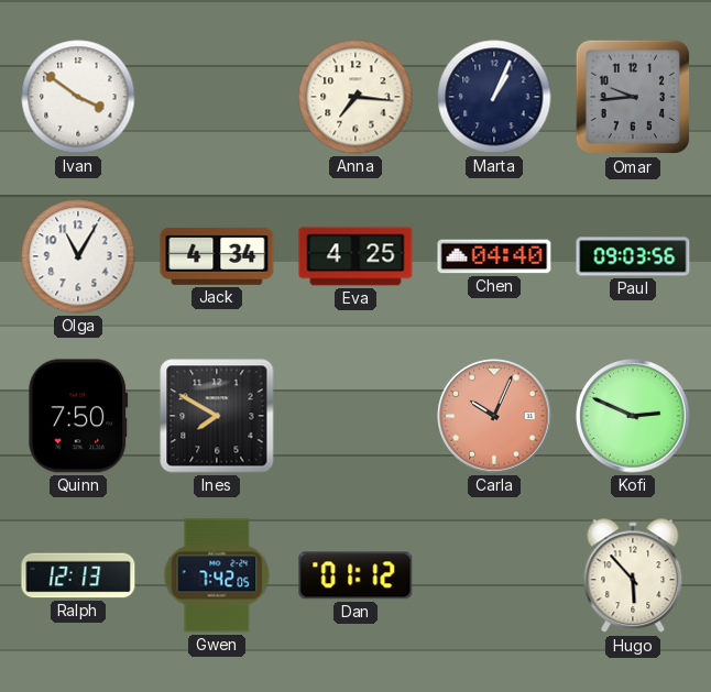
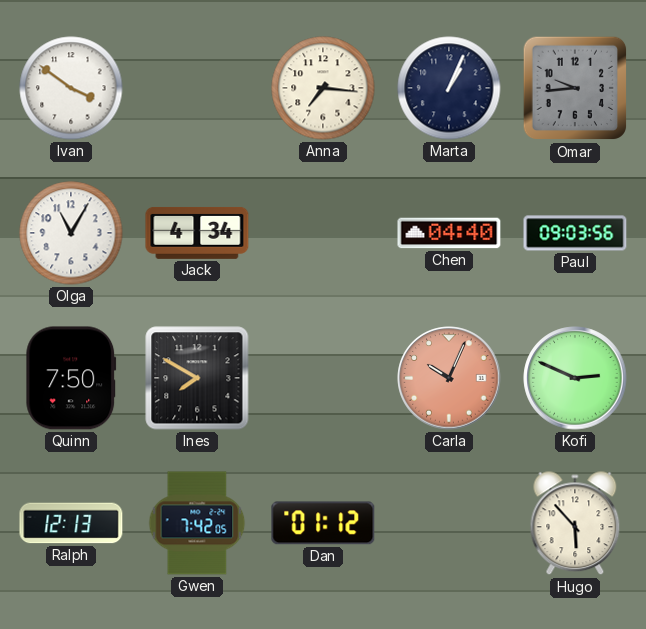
Eva: 4:25 -> none (355, 256)
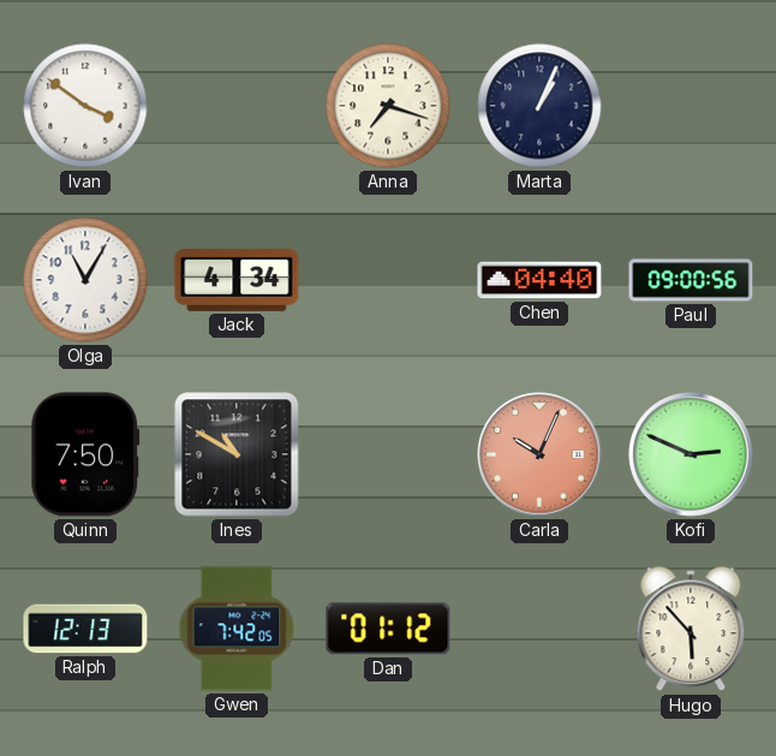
Anna: 7:16 -> 7:18 (388, 106)
Omar: 9:44 -> none (575, 88)
Paul: 09:03 -> 09:00 (691, 280)
Ines: 7:50 -> 10:50 (237, 454)
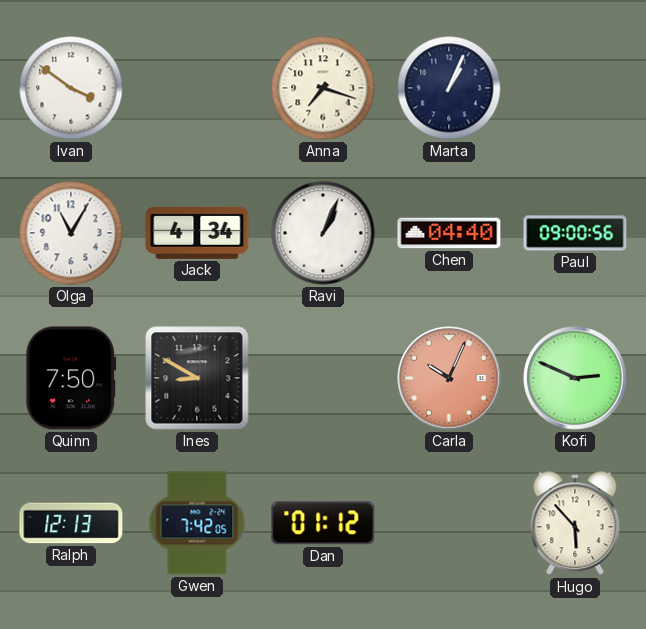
Ravi: none -> 1:04 (323, 233)
Ines: 10:50 -> 8:50 (197, 378)
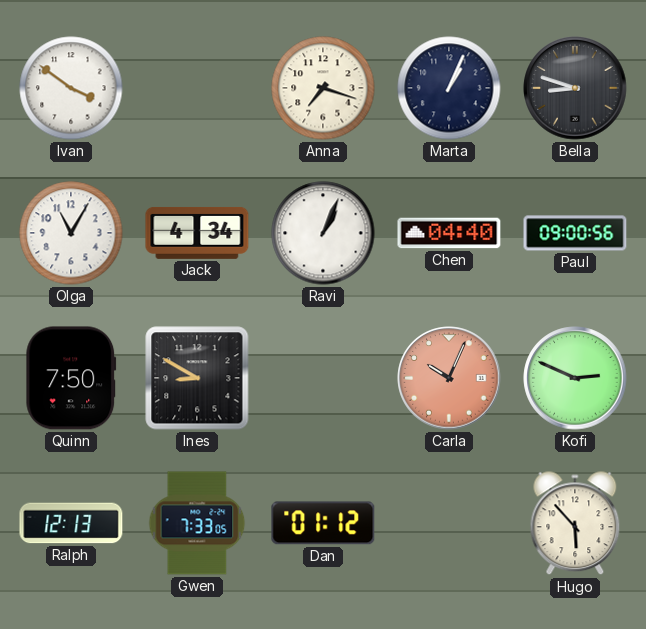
Bella: none -> 8:48 (575, 88)
Gwen: 7:42 -> 7:33 (197, 523)
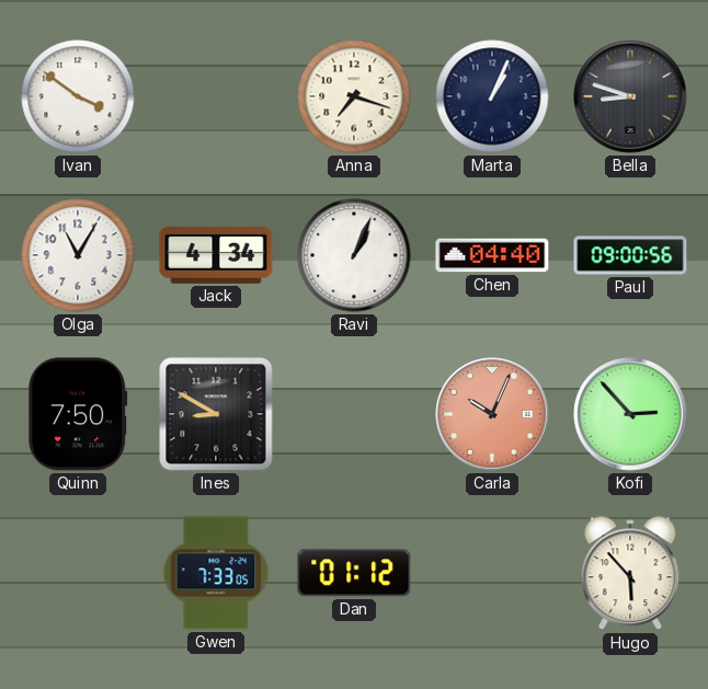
Kofi: 2:49 -> 2:53 (630, 414)
Ralph: 12:13 -> none (71, 523)
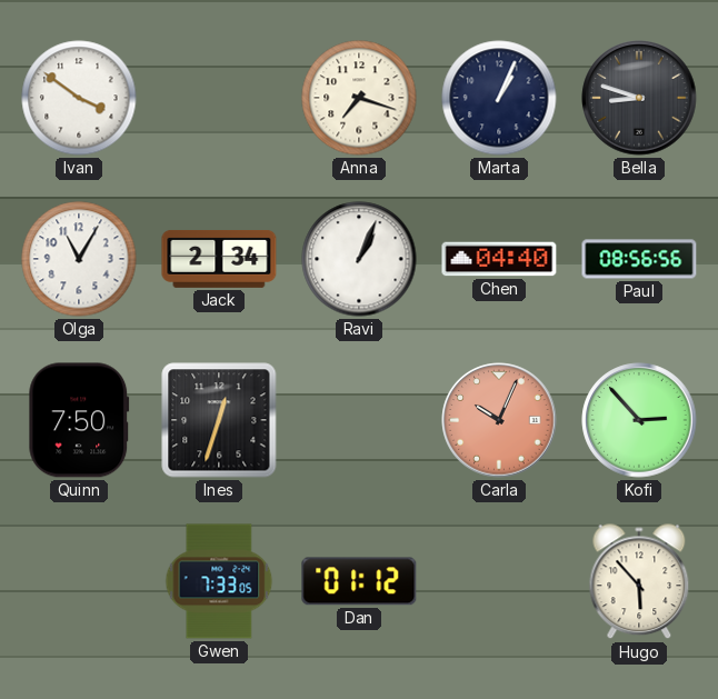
Jack: 4:34 -> 2:34 (219, 259)
Paul: 09:00 -> 08:56 (639, 259)
Ines: 8:50 -> 12:33 (219, 420)
